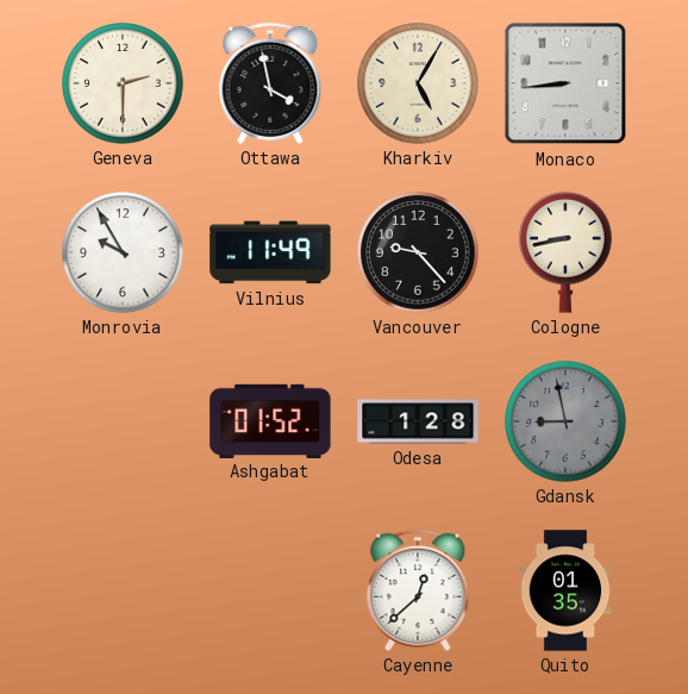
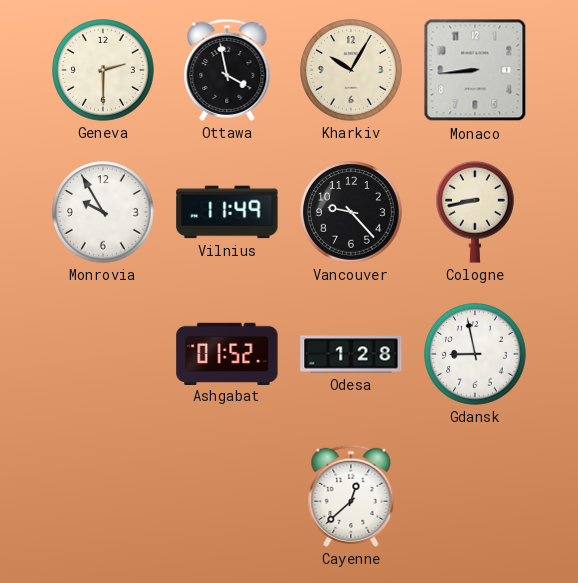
Kharkiv: 5:05 -> 10:05 (351, 70)
Gdansk dial: grey -> white (475, 354)
Quito: 01:35 -> none (565, 590)
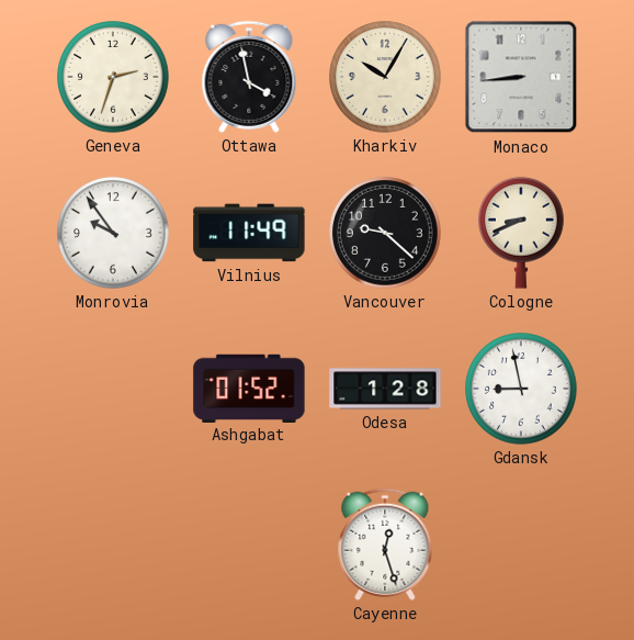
Geneva: 2:30 -> 2:33 (113, 77)
Monrovia: 9:55 -> 9:54 (113, 233)
Vancouver: 9:23 -> 9:22 (385, 233)
Cologne: 8:43 -> 8:41 (522, 233)
Cayenne: 12:38 -> 12:27 (385, 544)
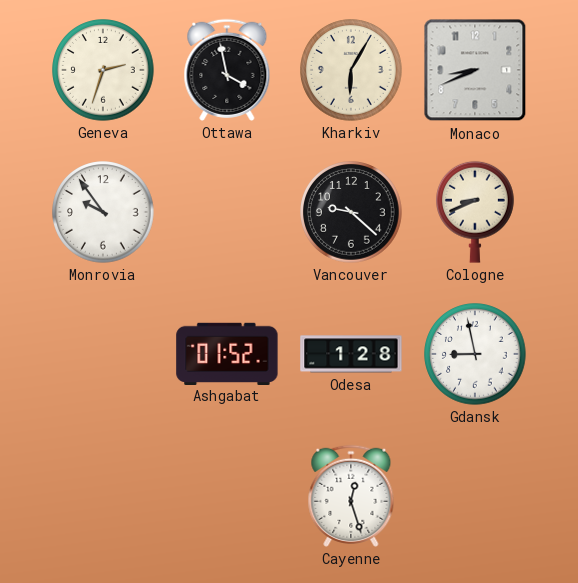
Kharkiv: 10:05 -> 6:05 (351, 70)
Monaco: 8:44 -> 8:41 (475, 70)
Vilnius: 11:49 -> none (249, 233)
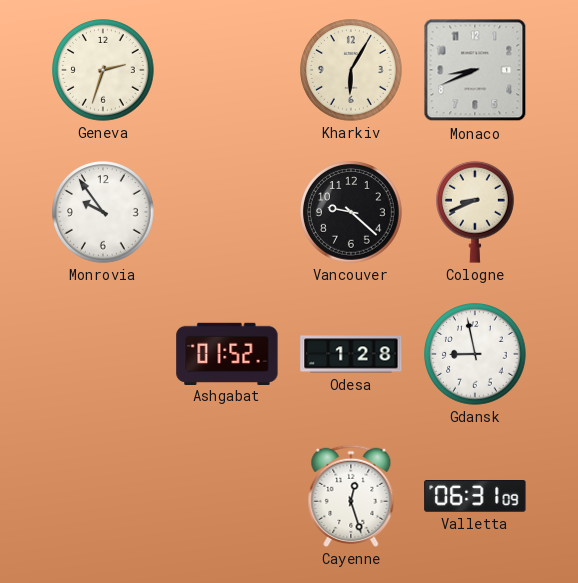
Ottawa: 3:58 -> none (227, 70)
Valletta: none -> 06:31 (475, 497)
